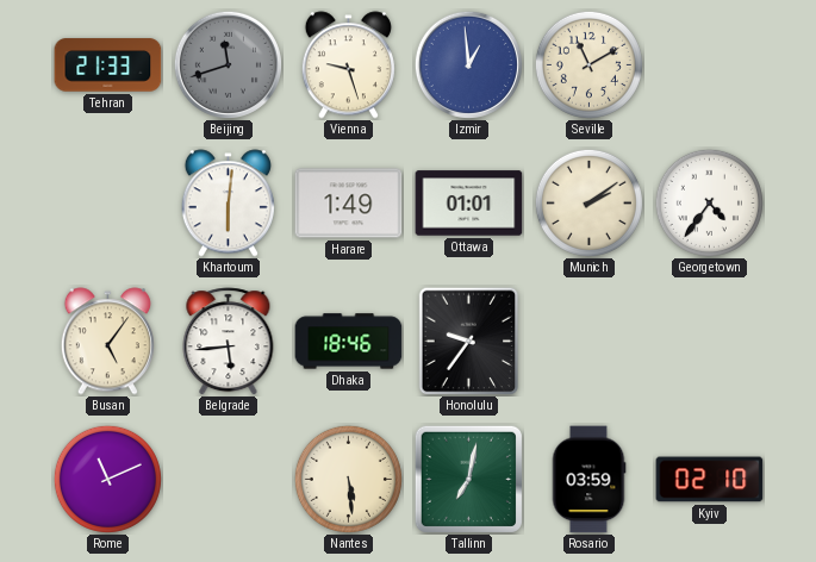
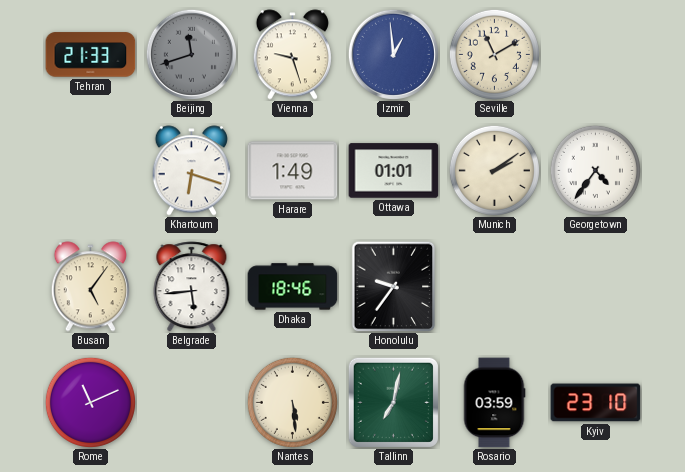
Khartoum: 6:01 -> 6:18 (191, 171)
Kyiv: 02:10 -> 23:10 (596, 403)
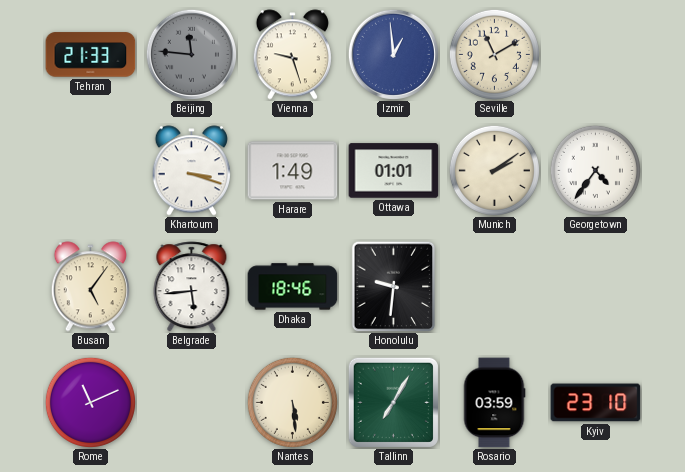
Beijing: 11:42 -> 11:46 (191, 54)
Khartoum: 6:18 -> 3:18 (191, 171)
Honolulu: 9:36 -> 9:31 (394, 286)
Tallinn: 7:02 -> 7:05 (393, 402)
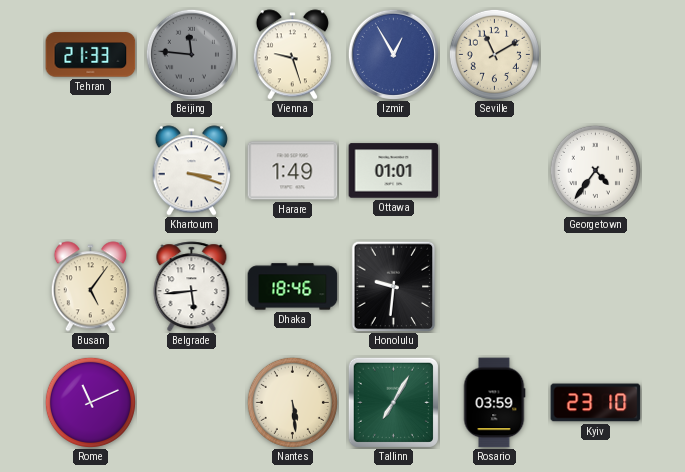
Izmir: 12:59 -> 12:55 (393, 54)
Munich: 2:09 -> none (494, 170)
